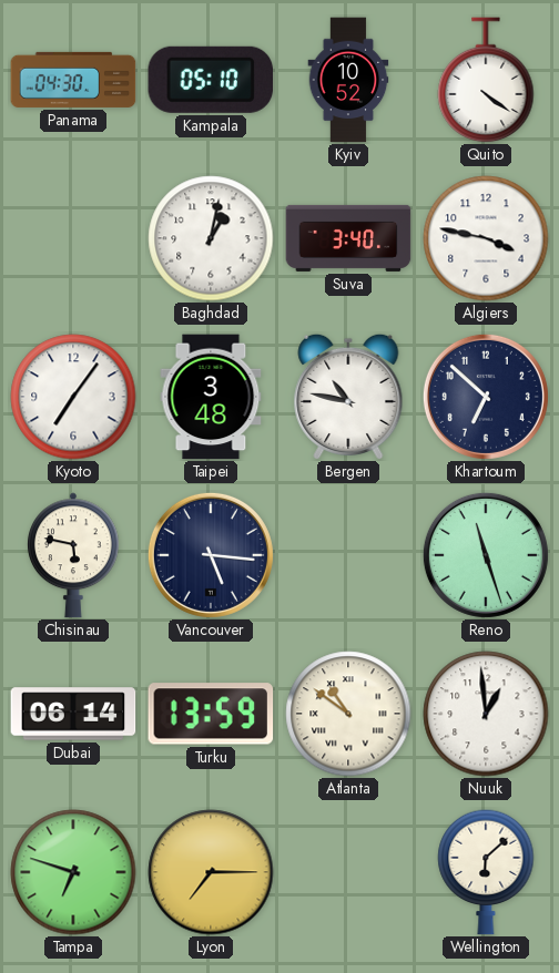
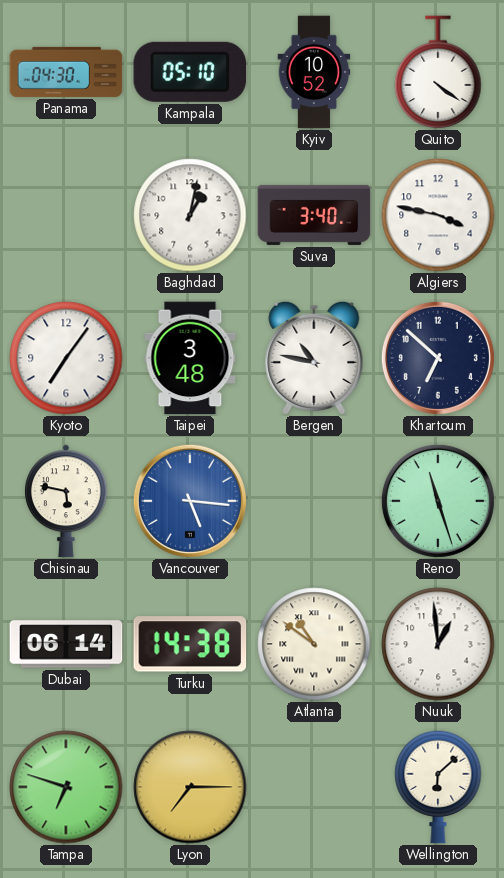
Vancouver dial: navy -> blue (190, 501)
Turku: 13:59 -> 14:38 (190, 644)
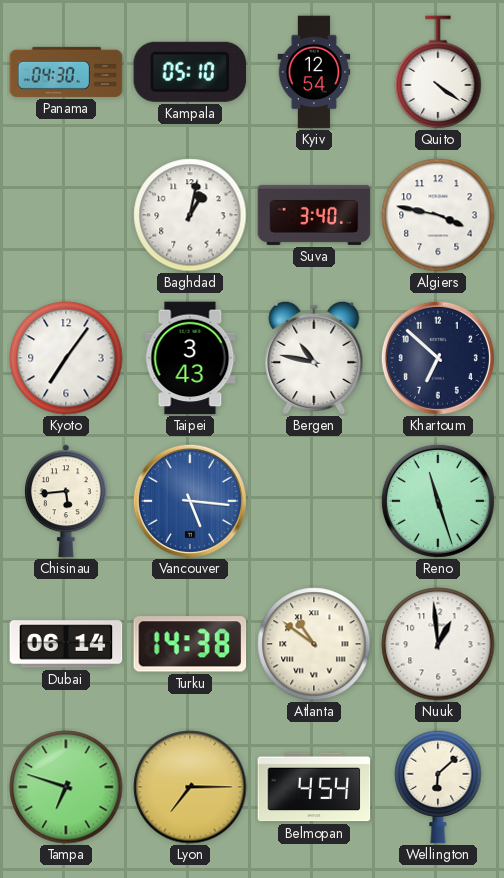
Kyiv: 10:52 -> 12:54 (314, 72)
Taipei: 3:48 -> 3:43 (190, 358)
Chisinau: 5:47 -> 5:44 (66, 501)
Belmopan: none -> 4:54 (314, 787)
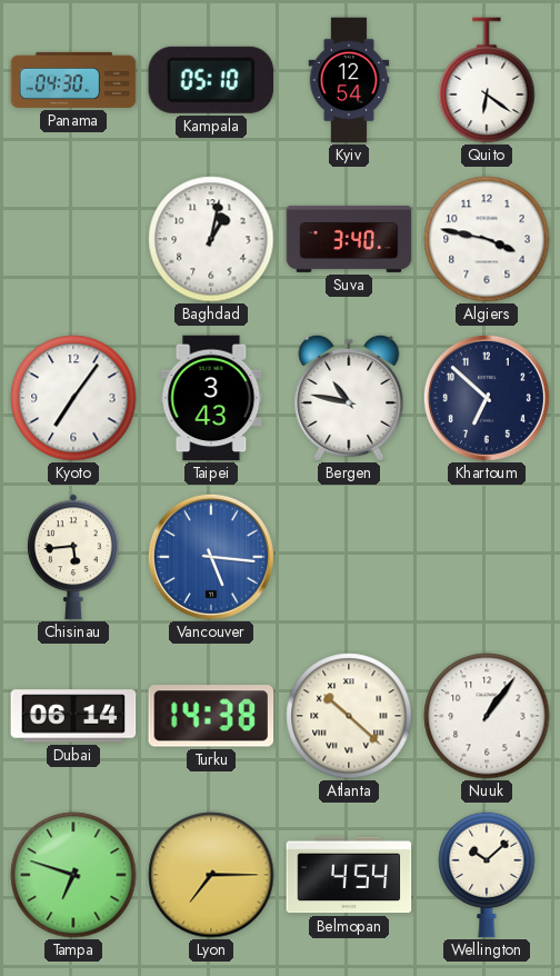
Quito: 4:21 -> 6:21 (487, 80)
Reno: 11:27 -> none (438, 501)
Atlanta: 10:51 -> 10:22 (349, 716)
Nuuk: 12:59 -> 1:06 (487, 716)
Wellington: 6:08 -> 10:08 (487, 875)
